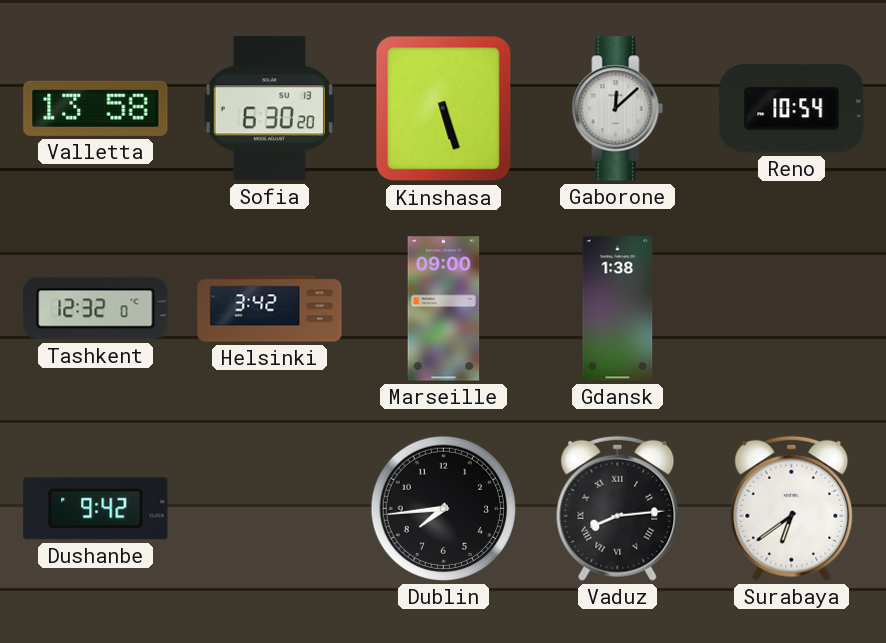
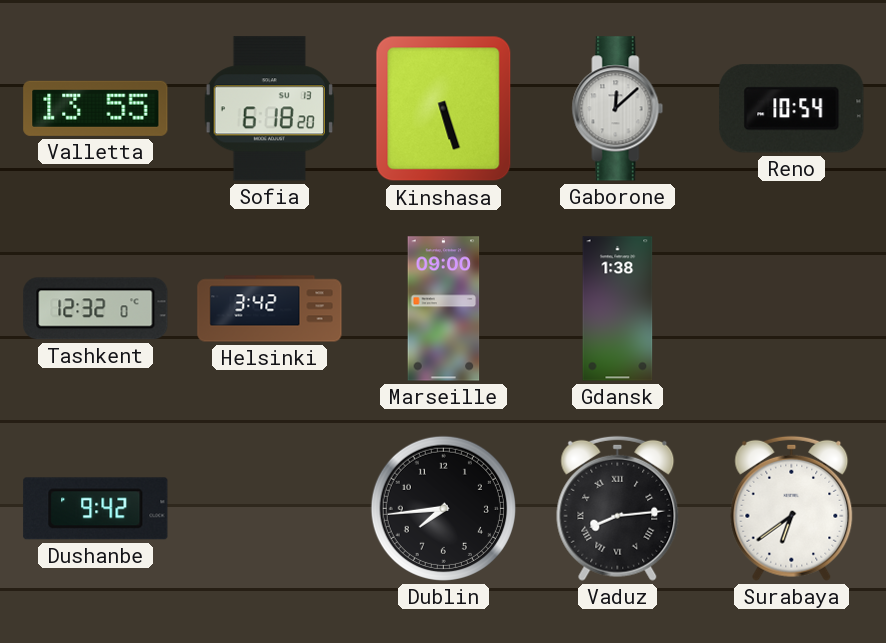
Valletta: 13:58 -> 13:55 (96, 108)
Sofia: 6:30 -> 6:18 (269, 109)
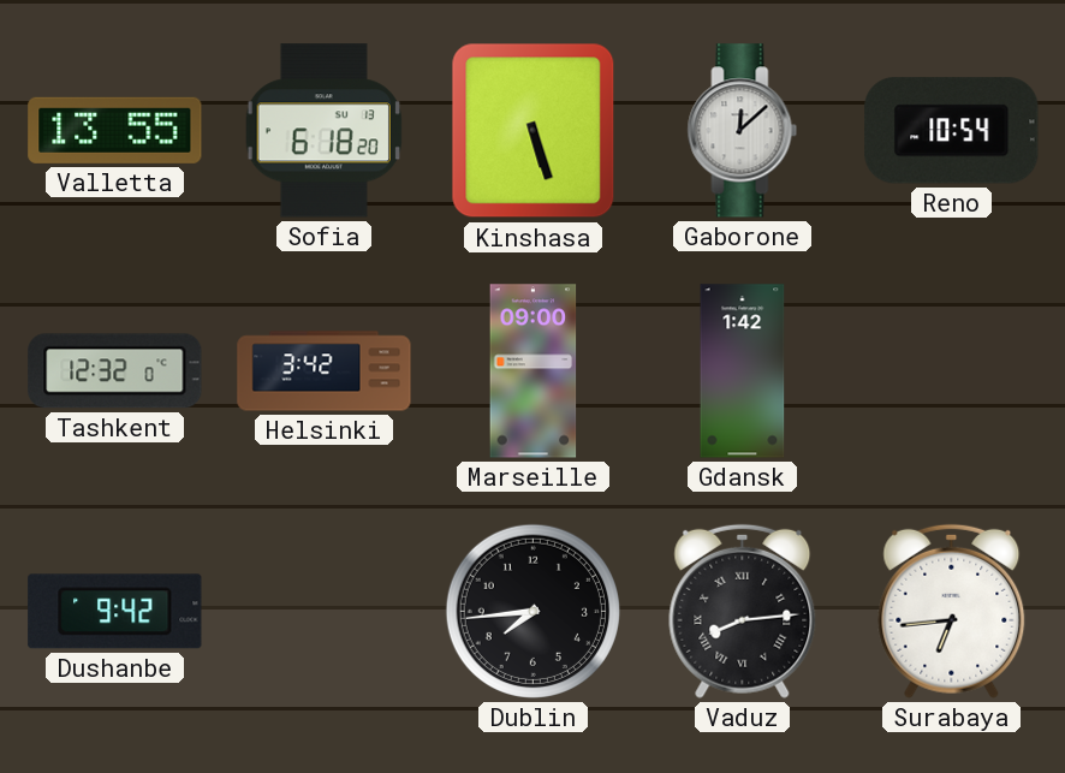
Gdansk: 1:38 -> 1:42 (743, 371)
Surabaya: 6:39 -> 6:44 (952, 611)
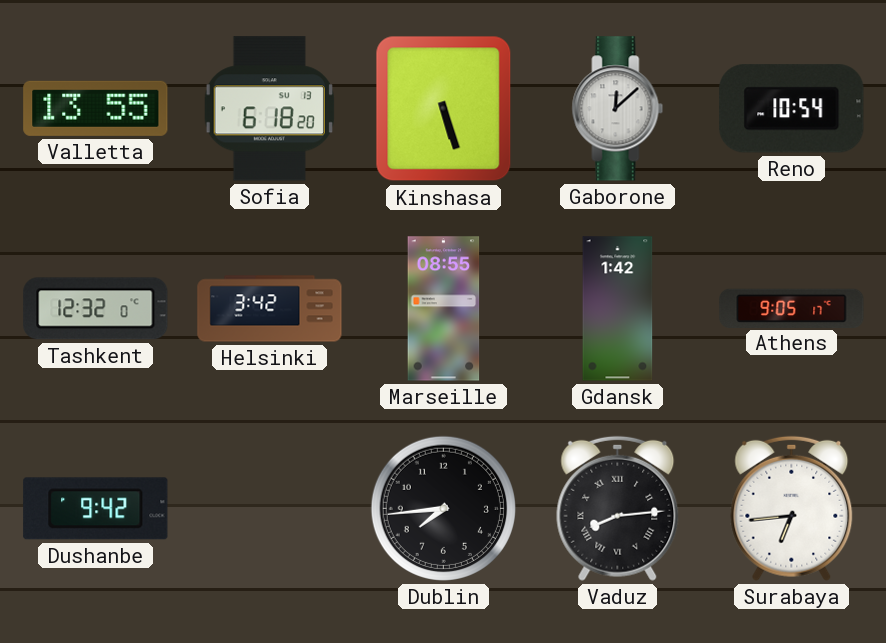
Marseille: 09:00 -> 08:55 (444, 309)
Athens: none -> 9:05 (792, 308)
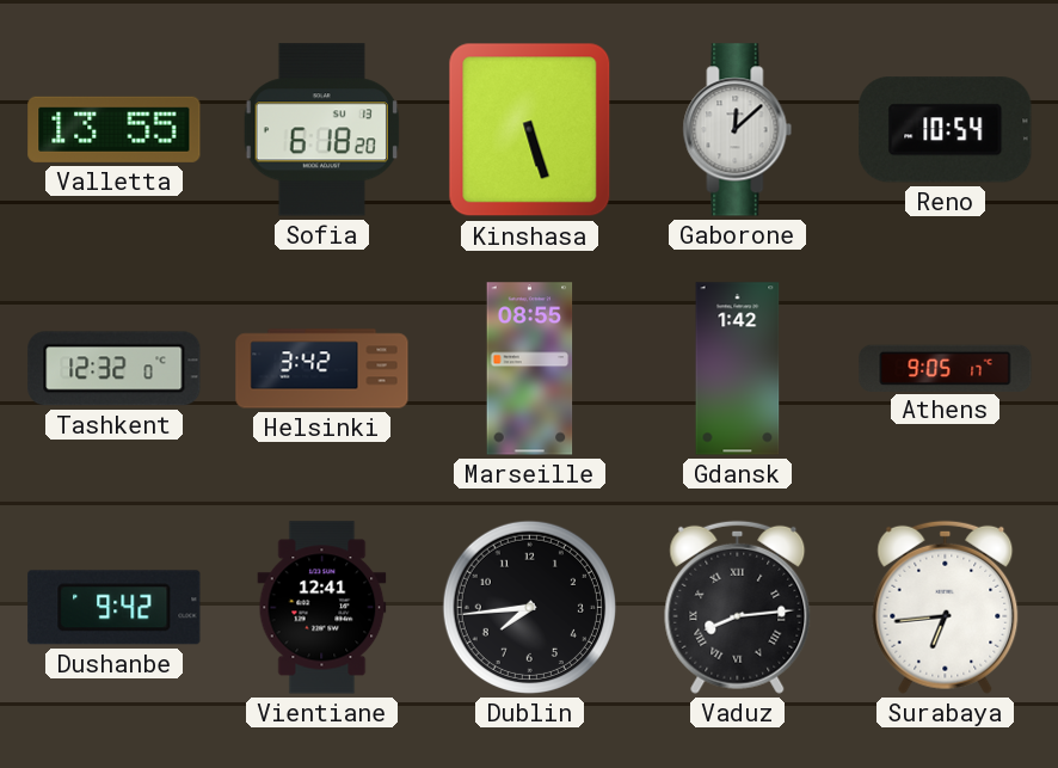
Vientiane: none -> 12:41 (322, 608)
